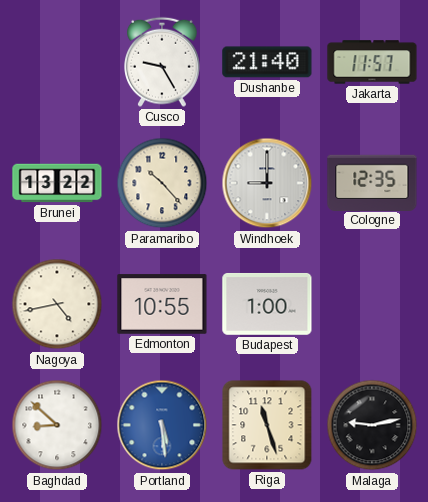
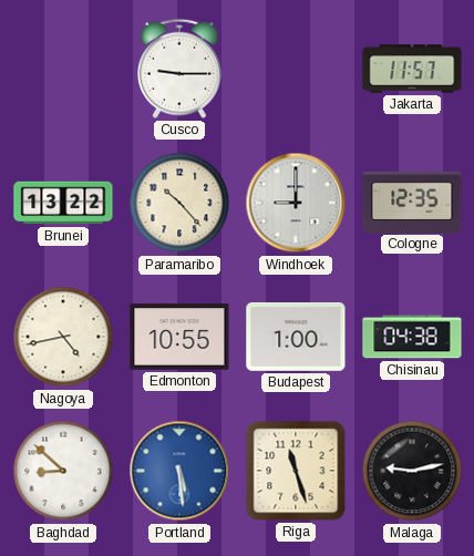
Cusco: 9:25 -> 9:15 (181, 69)
Dushanbe: 21:40 -> none (267, 62)
Chisinau: none -> 04:38 (412, 337)
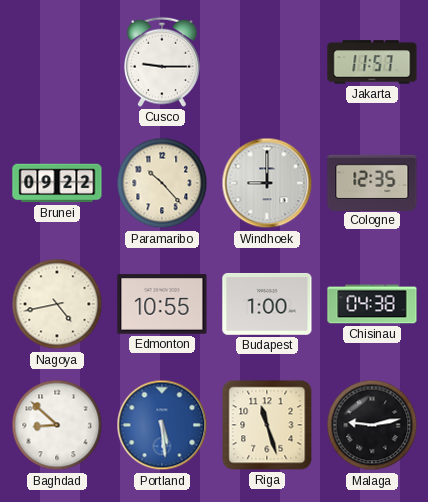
Brunei: 13:22 -> 09:22 (57, 183)
